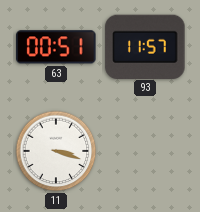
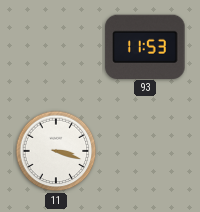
63: 00:51 -> none (56, 47)
93: 11:57 -> 11:53 (145, 46)
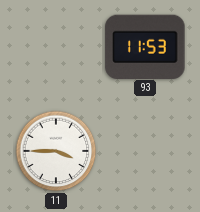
11: 3:18 -> 3:45 (56, 151)
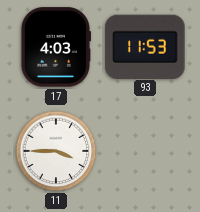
17: none -> 4:03 (55, 47)
